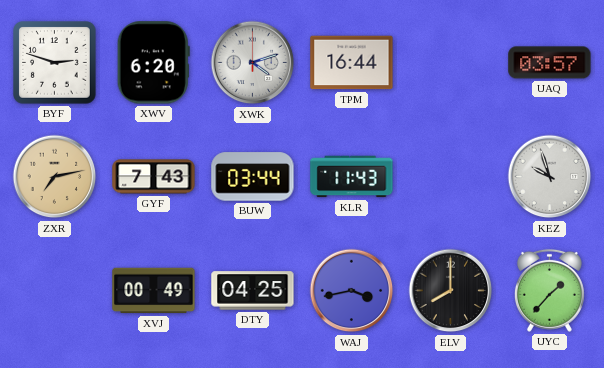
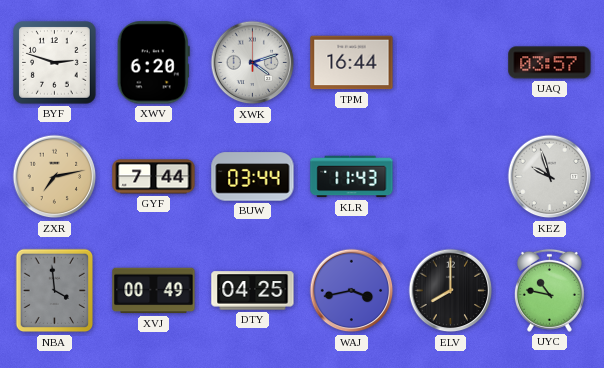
GYF: 7:43 -> 7:44 (154, 177)
NBA: none -> 3:59 (55, 291)
UYC: 1:37 -> 10:47 (549, 290)
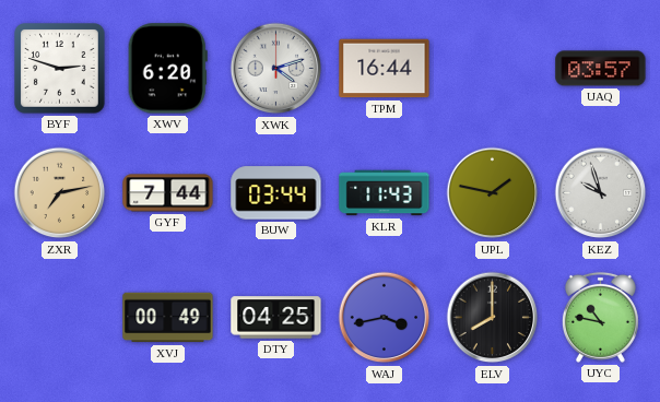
UPL: none -> 1:47 (493, 193)
NBA: 3:59 -> none (55, 291)
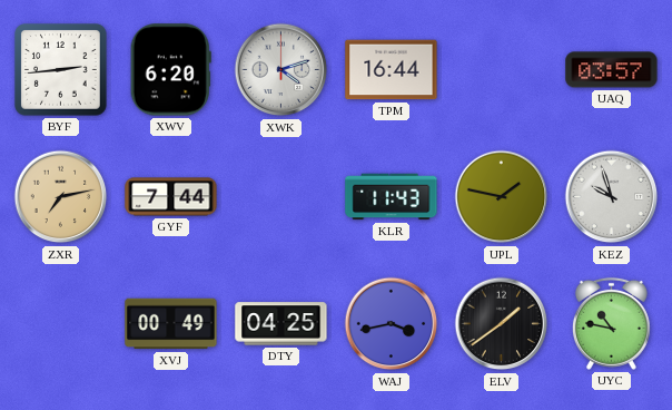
BYF: 2:48 -> 2:44 (61, 70)
BUW: 03:44 -> none (276, 193)
ELV: 8:00 -> 1:39 (502, 324)
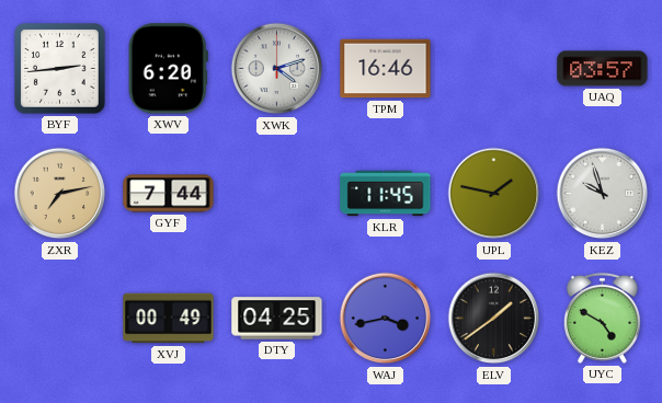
TPM: 16:44 -> 16:46 (386, 69)
KLR: 11:43 -> 11:45 (386, 194)
UYC: 10:47 -> 4:50 (602, 318)
